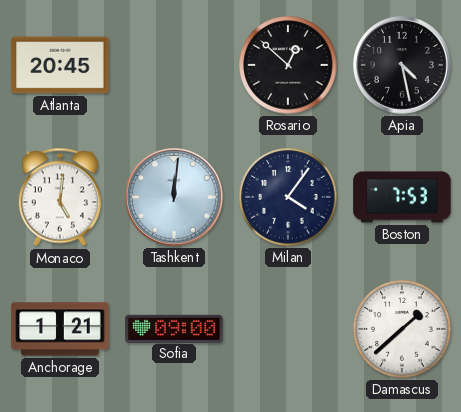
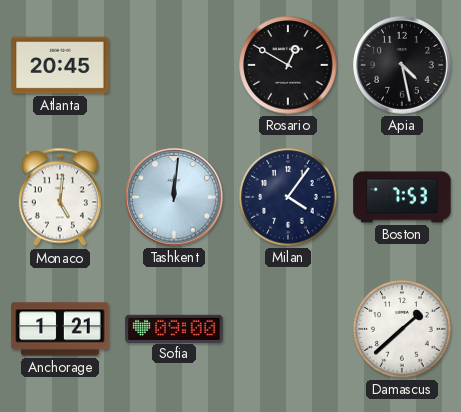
Rosario: 12:52 -> 12:50 (288, 65)
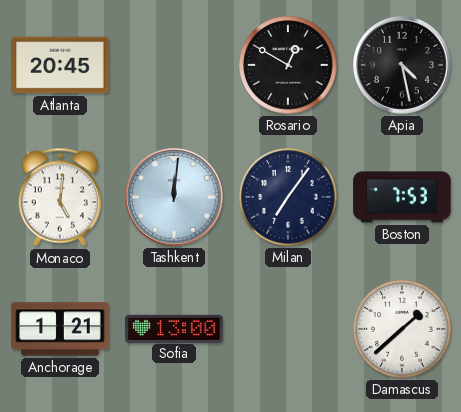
Milan: 4:06 -> 7:06 (288, 197)
Sofia: 09:00 -> 13:00 (174, 328)
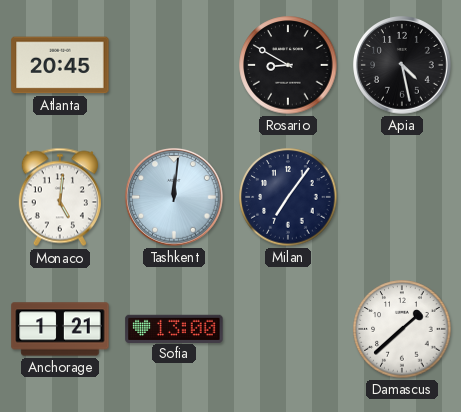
Rosario: 12:50 -> 8:50 (288, 65)
Boston: 7:53 -> none (402, 197)
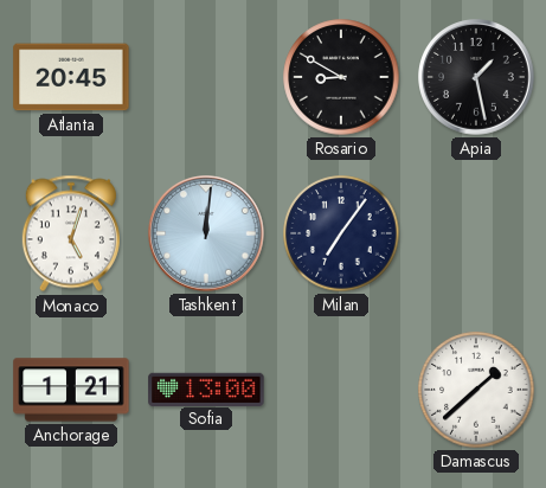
Apia: 4:28 -> 1:28 (477, 78)
Monaco: 5:01 -> 5:03 (71, 233)
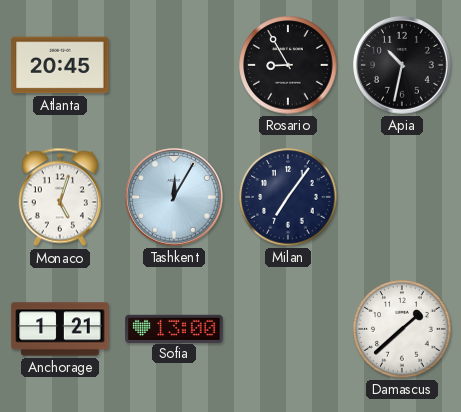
Rosario: 8:50 -> 8:55 (288, 65)
Apia: 1:28 -> 10:32 (403, 66)
Tashkent: 12:01 -> 12:05 (175, 198)
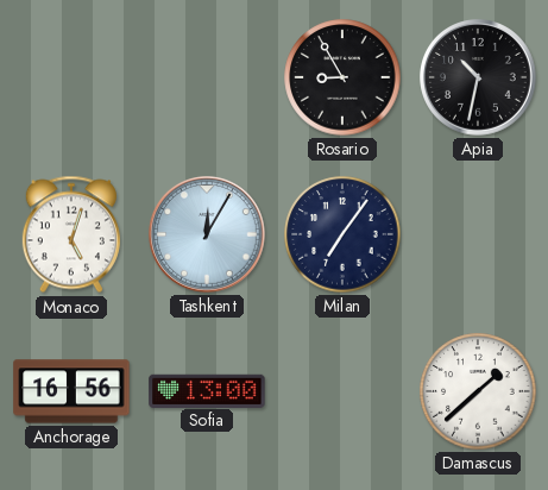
Atlanta: 20:45 -> none (60, 65)
Anchorage: 1:21 -> 16:56 (71, 391)
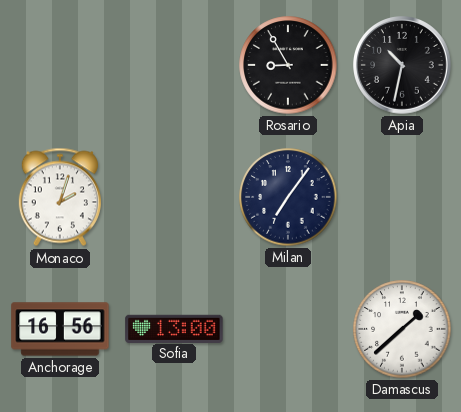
Monaco: 5:03 -> 2:03 (60, 197)
Tashkent: 12:05 -> none (208, 235)
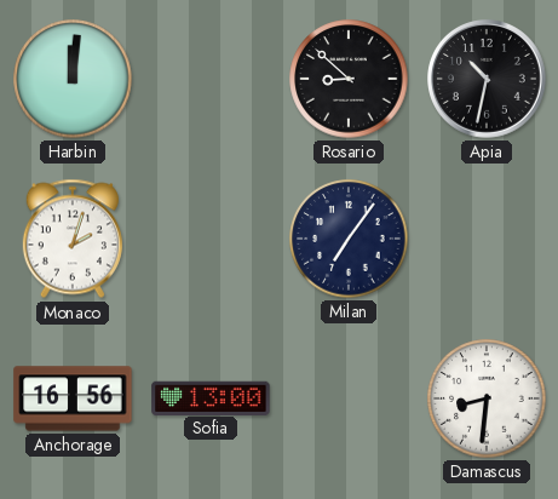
Harbin: none -> 12:01 (73, 79)
Rosario: 8:55 -> 8:52 (349, 79)
Damascus: 1:38 -> 8:31 (487, 398)
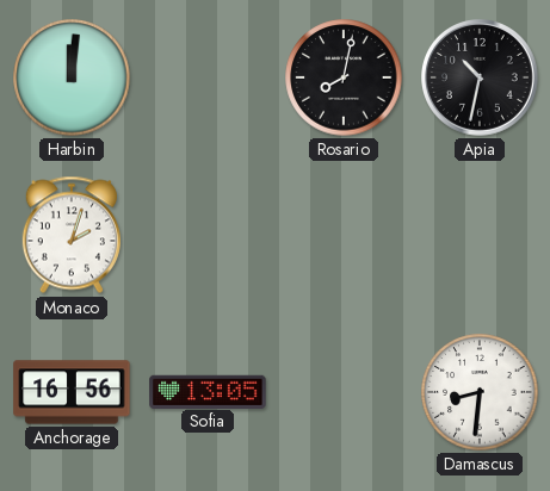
Rosario: 8:52 -> 8:02 (344, 77)
Milan: 7:06 -> none (349, 239)
Sofia: 13:00 -> 13:05 (208, 391)
